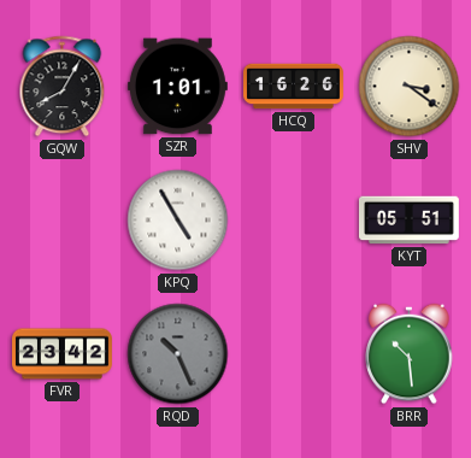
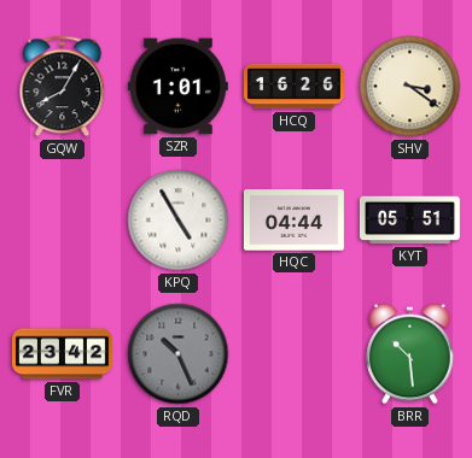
HQC: none -> 04:44 (293, 221)
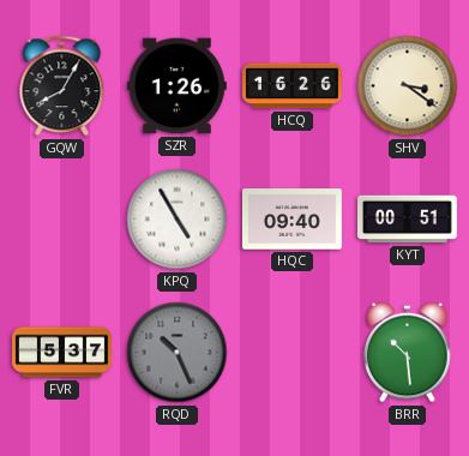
SZR: 1:01 -> 1:26 (176, 86)
HQC: 04:44 -> 09:40 (291, 220)
KYT: 05:51 -> 00:51 (408, 220)
FVR: 23:42 -> 5:37 (62, 353)
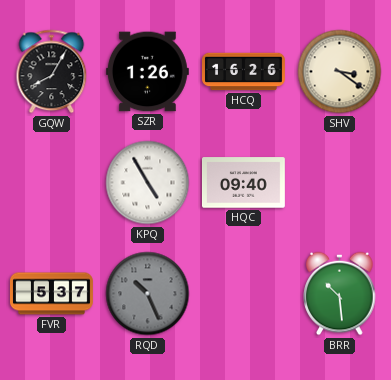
KYT: 00:51 -> none (408, 220)
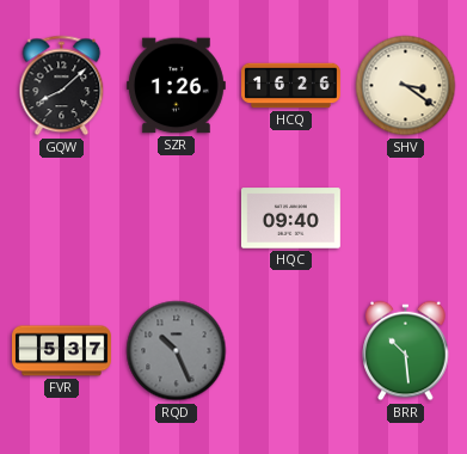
GQW: 8:05 -> 8:08 (62, 86)
KPQ: 4:55 -> none (148, 183)
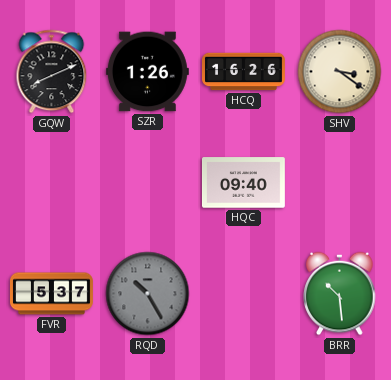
GQW: 8:08 -> 8:11 (52, 72)
RQD: 10:26 -> 10:25 (148, 294)
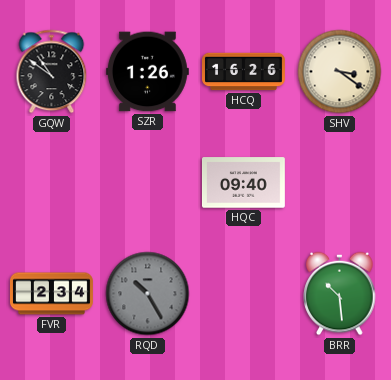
GQW: 8:11 -> 10:51 (52, 72)
FVR: 5:37 -> 2:34 (52, 294)
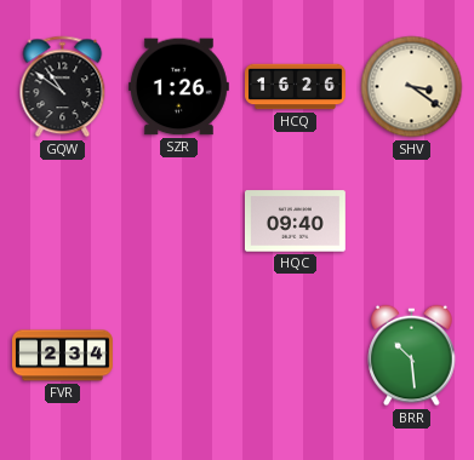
RQD: 10:25 -> none (148, 294)
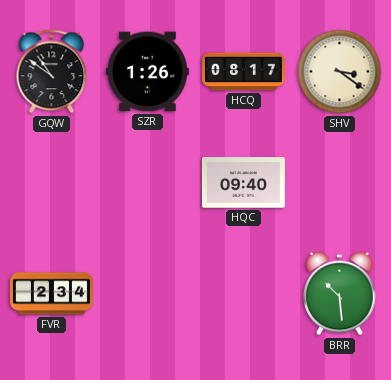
HCQ: 16:26 -> 08:17 (244, 72)
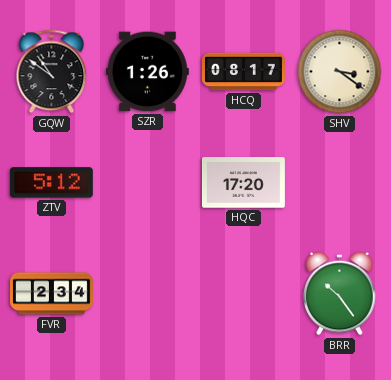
ZTV: none -> 5:12 (51, 183)
HQC: 09:40 -> 17:20 (243, 183)
BRR: 10:29 -> 10:24 (340, 294)
